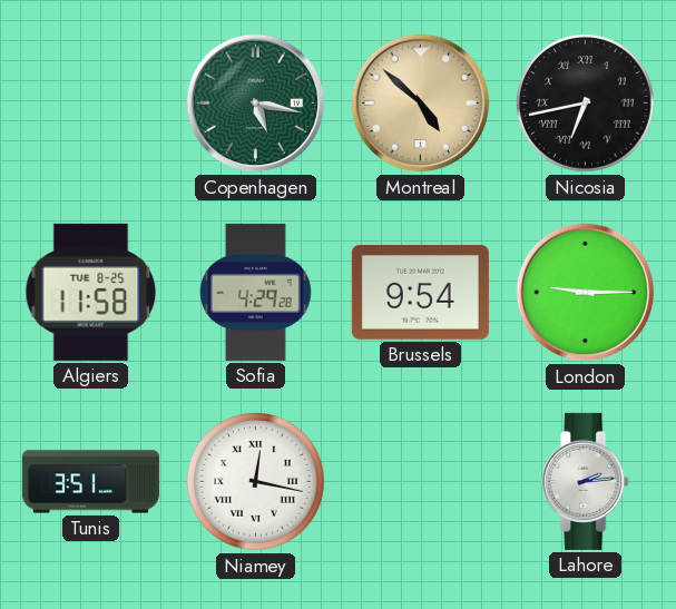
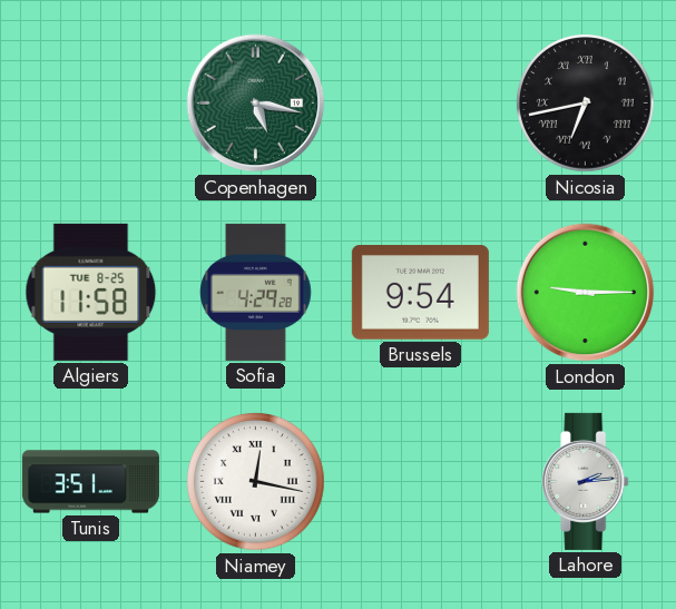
Montreal: 4:52 -> none (421, 104)
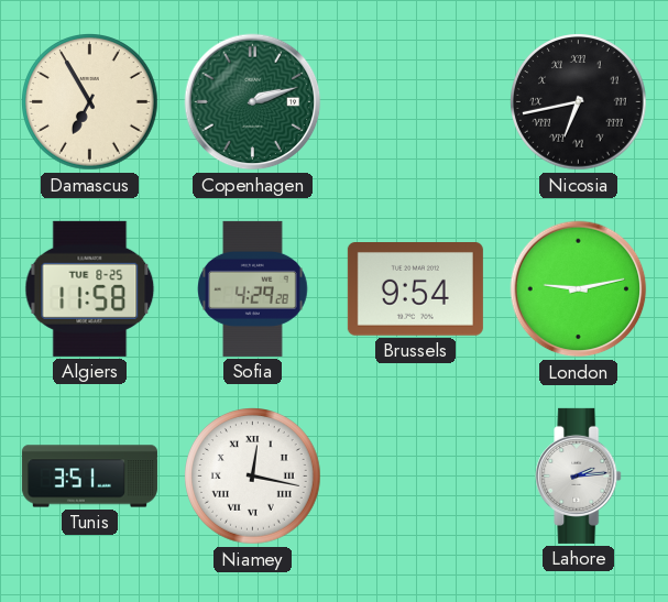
Damascus: none -> 6:55 (90, 102)
Copenhagen: 5:17 -> 2:12 (253, 102)
London: 9:15 -> 9:13 (579, 289)
